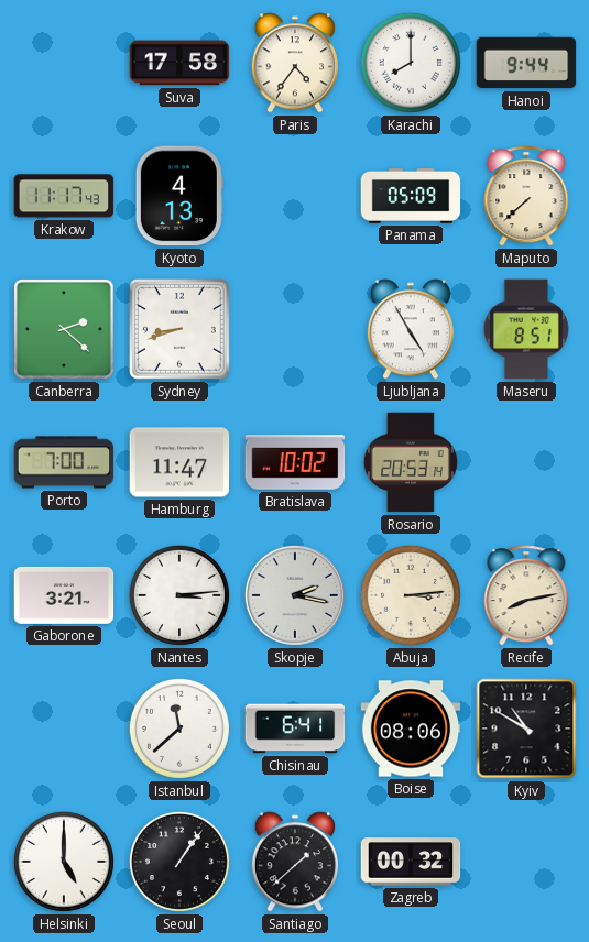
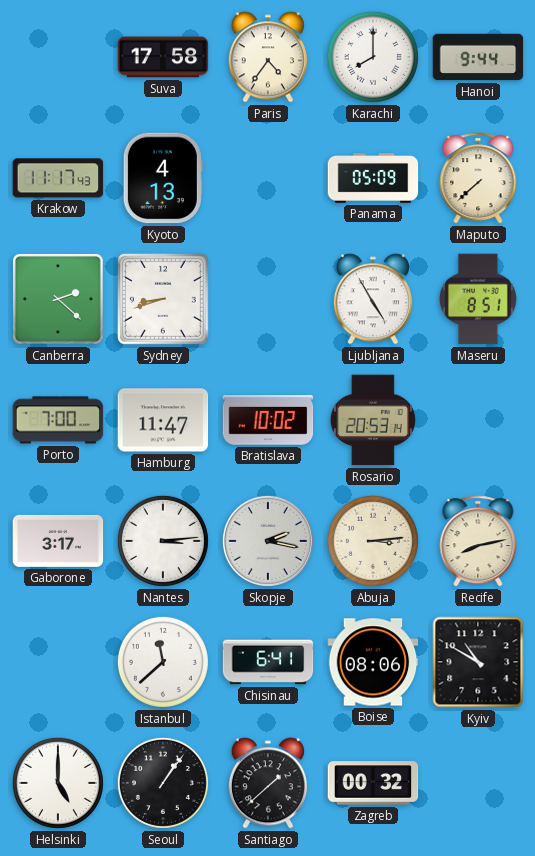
Gaborone: 3:21 -> 3:17 (58, 541)
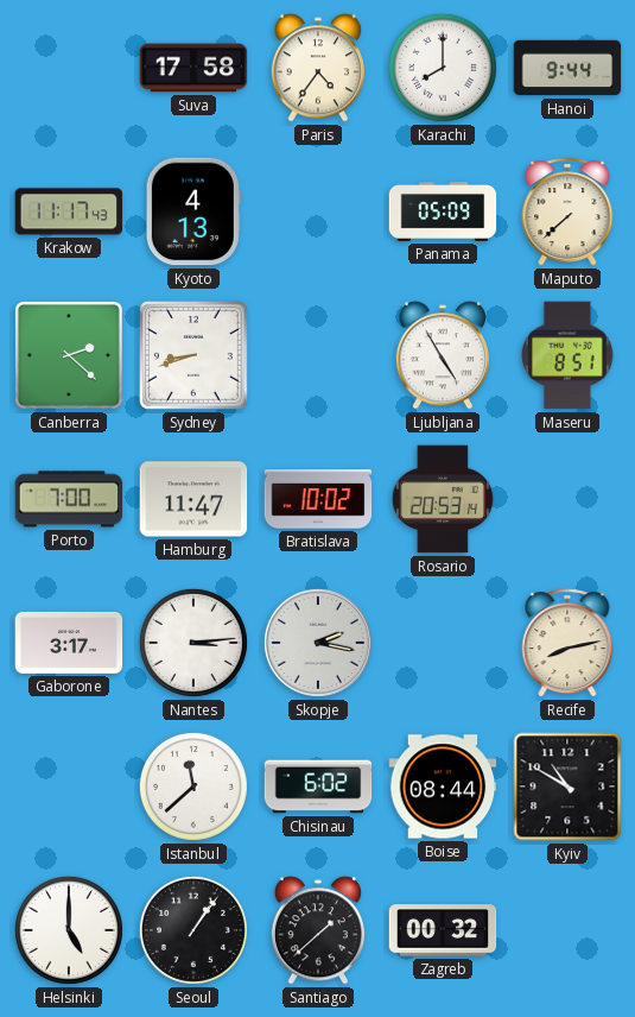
Abuja: 3:14 -> none (373, 541)
Chisinau: 6:41 -> 6:02 (318, 787)
Boise: 08:06 -> 08:44 (443, 787)
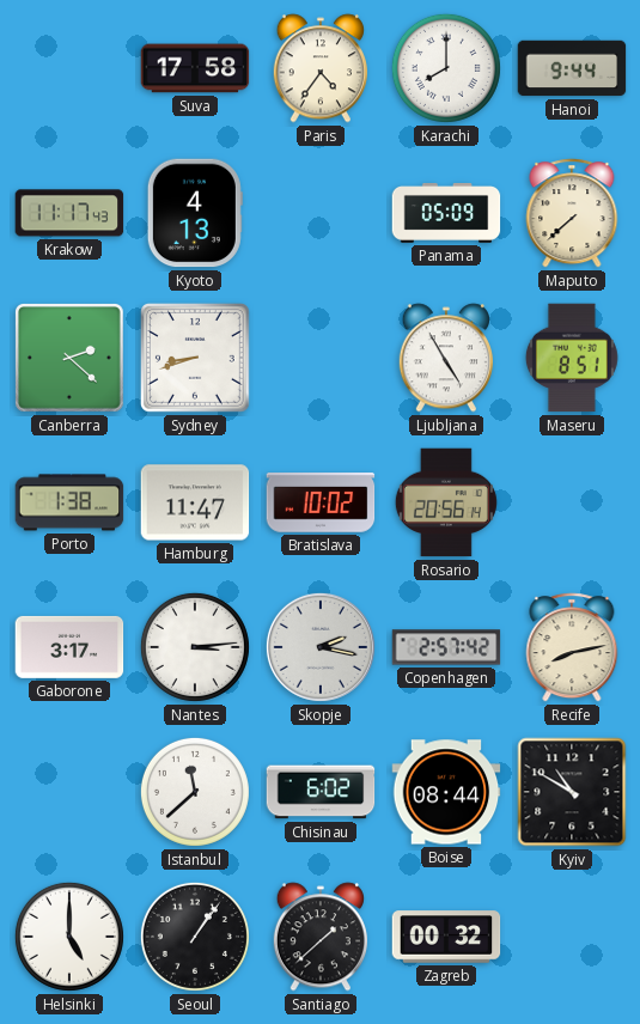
Porto: 7:00 -> 1:38 (69, 502)
Rosario: 20:53 -> 20:56 (446, 502)
Copenhagen: none -> 2:57 (446, 647)
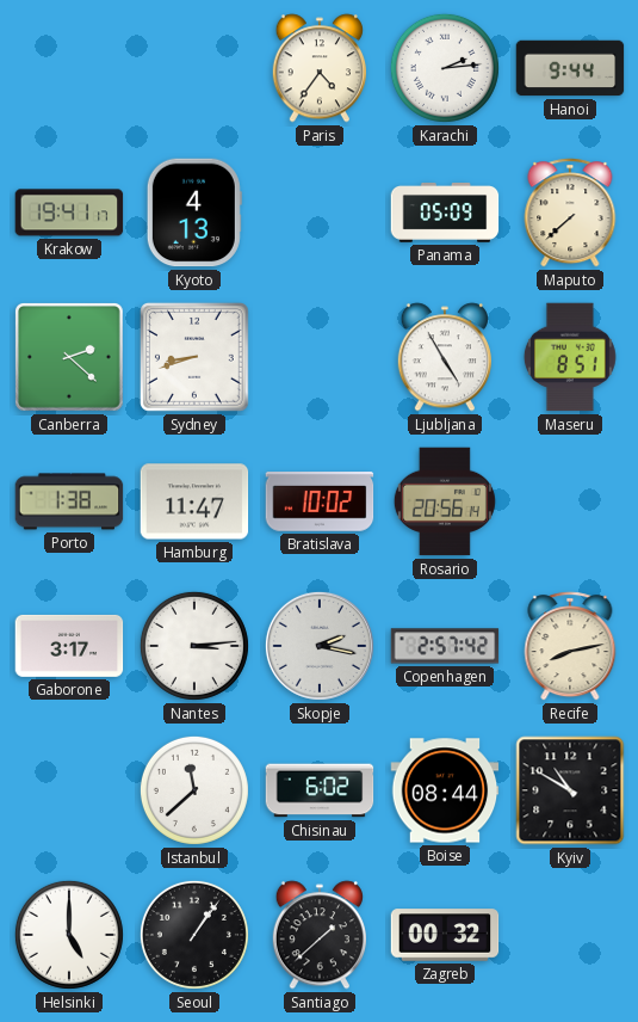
Suva: 17:58 -> none (195, 68)
Karachi: 8:00 -> 2:14 (445, 68)
Krakow: 11:17 -> 19:41 (69, 213)
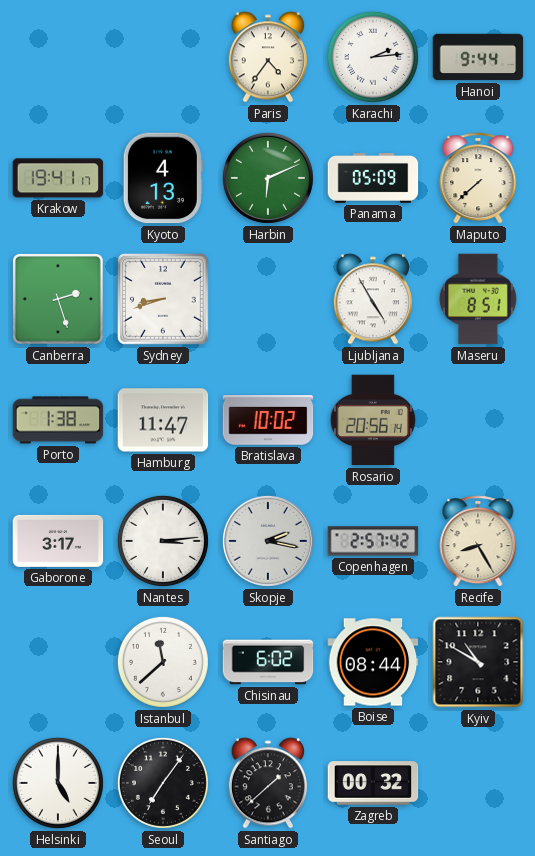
Harbin: none -> 6:11 (268, 178)
Canberra: 2:22 -> 2:27 (59, 300)
Recife: 8:13 -> 8:25 (478, 541)
Seoul: 1:06 -> 7:06 (163, 783)
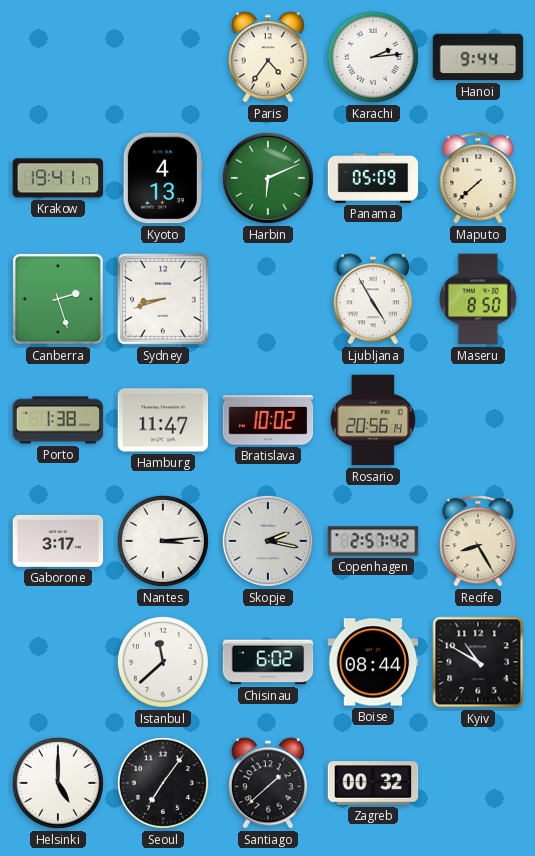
Maseru: 8:51 -> 8:50 (478, 299)
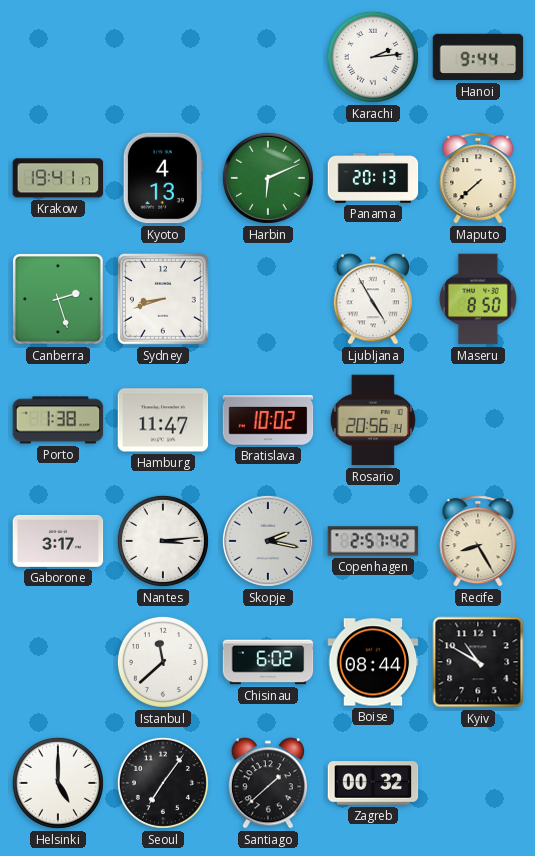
Paris: 4:36 -> none (267, 57)
Panama: 05:09 -> 20:13 (373, 178)
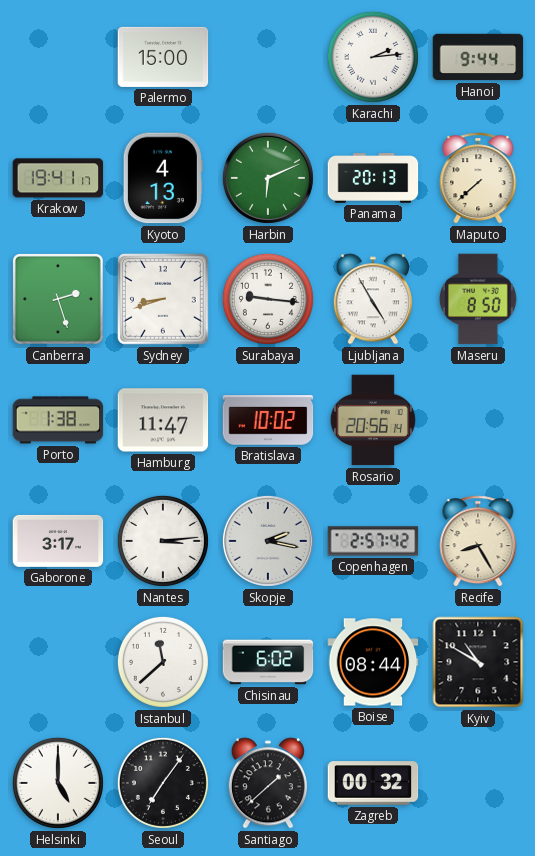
Palermo: none -> 15:00 (163, 57)
Surabaya: none -> 9:16 (268, 299)
